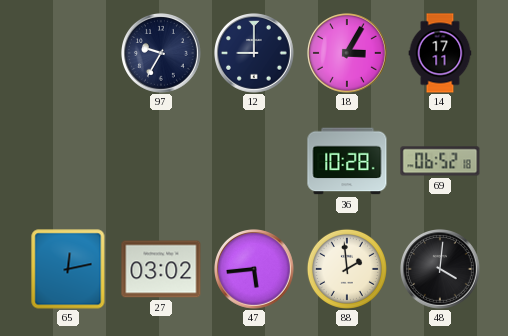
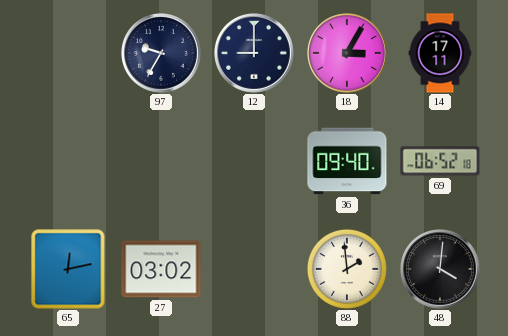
36: 10:28 -> 09:40 (347, 161)
47: 5:44 -> none (255, 270)
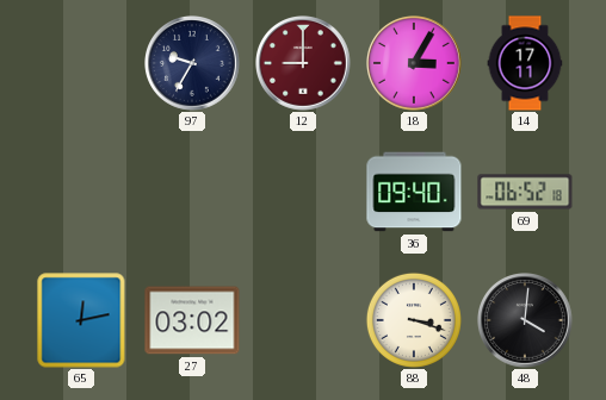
12 dial: navy -> burgundy (304, 64)
88: 1:59 -> 3:18 (414, 320)
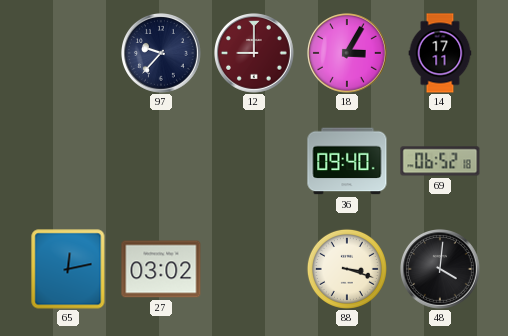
97: 9:35 -> 9:37 (162, 54)
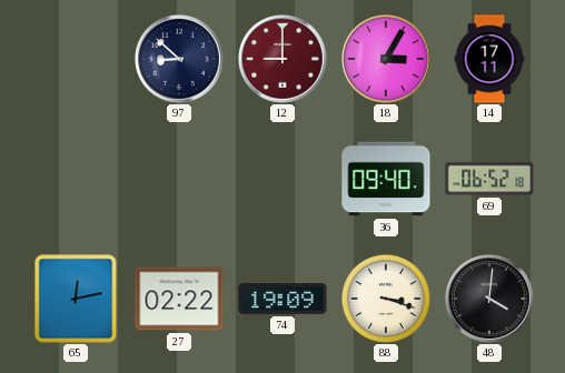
97: 9:37 -> 8:52 (180, 60)
27: 03:02 -> 02:22 (179, 299)
74: none -> 19:09 (282, 300)
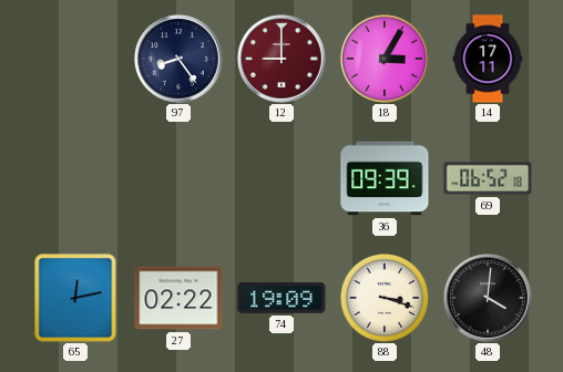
97: 8:52 -> 8:24 (180, 60)
36: 09:40 -> 09:39 (385, 178)
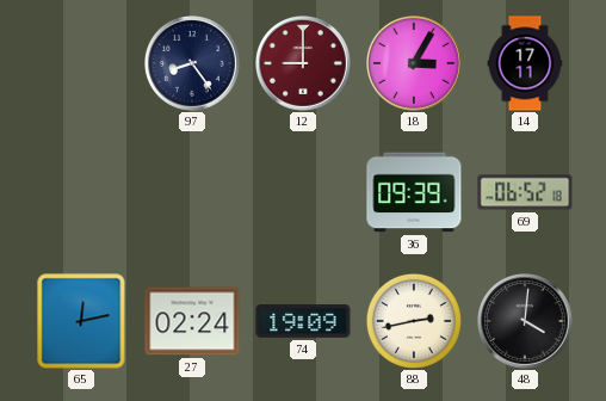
27: 02:22 -> 02:24 (192, 321)
88: 3:18 -> 2:43 (414, 321)
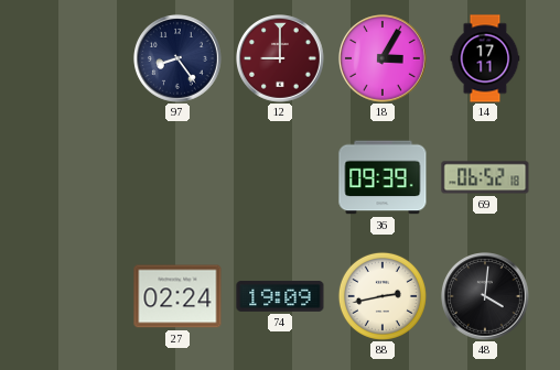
65: 12:13 -> none (81, 321)
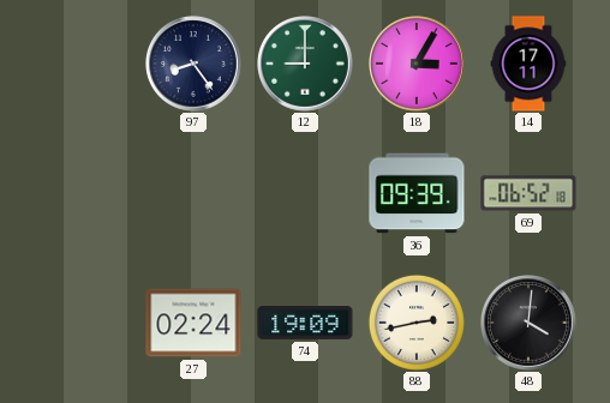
12 dial: burgundy -> green (306, 65)
